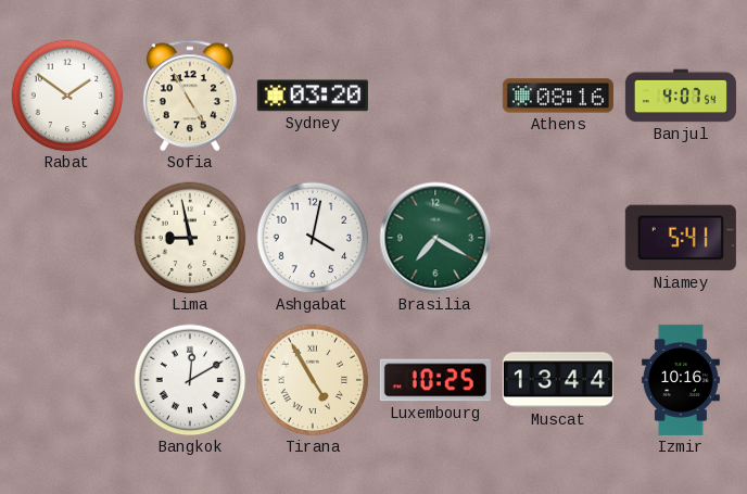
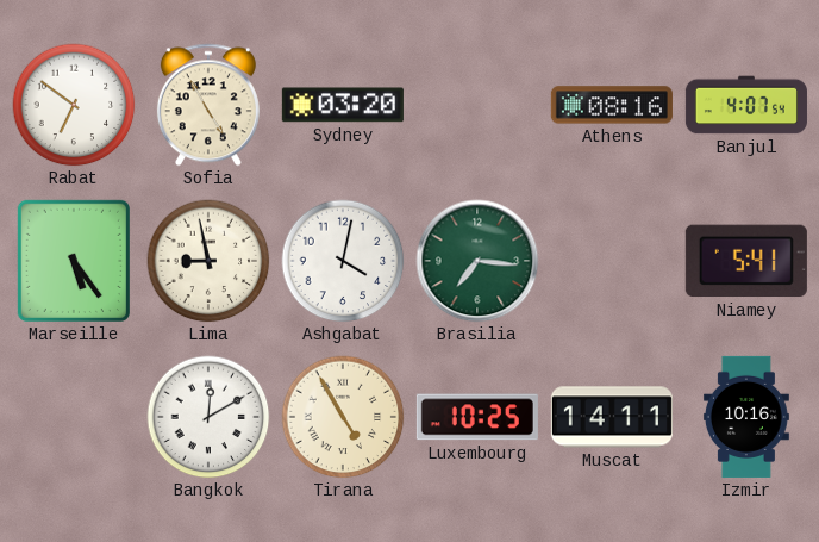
Rabat: 1:51 -> 6:51 (74, 105)
Marseille: none -> 5:24 (74, 261)
Brasilia: 7:20 -> 7:16 (477, 261)
Muscat: 13:44 -> 14:11 (612, 417)
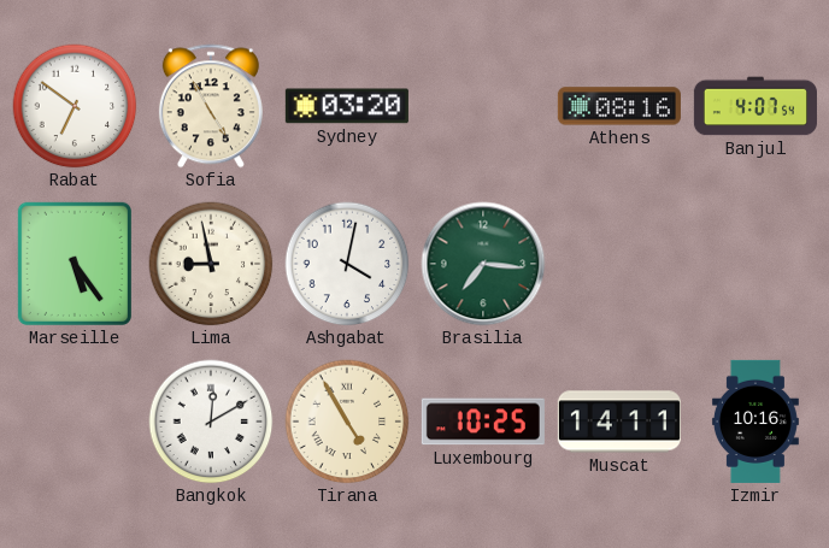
Niamey: 5:41 -> none (746, 261)
